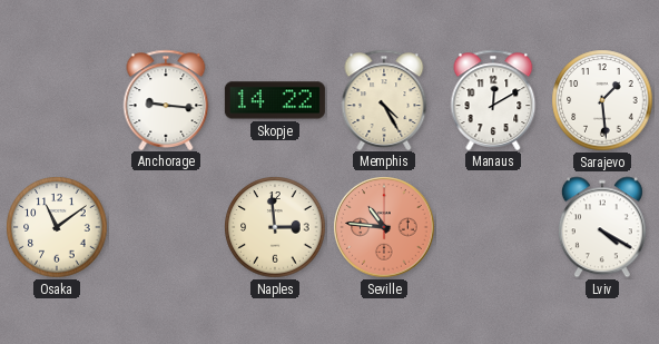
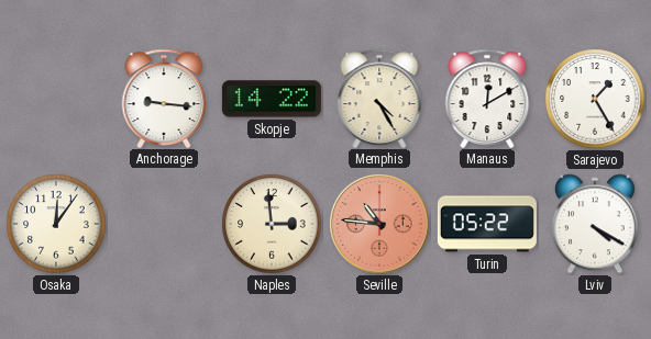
Sarajevo: 1:29 -> 1:25 (595, 99)
Osaka: 11:09 -> 12:06 (56, 224)
Turin: none -> 05:22 (487, 224)
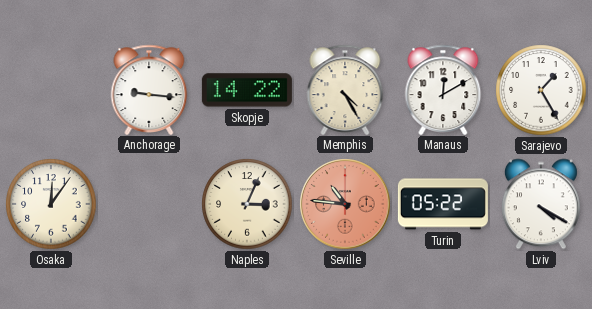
Naples: 2:59 -> 3:04 (247, 204)
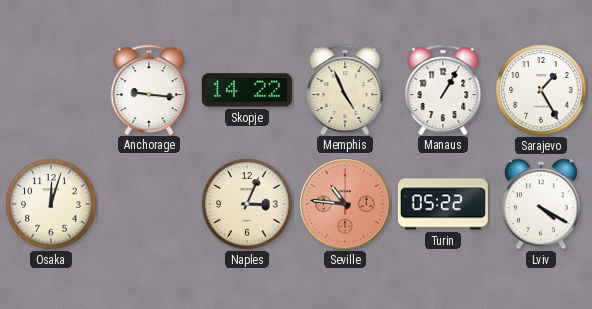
Memphis: 4:25 -> 4:56 (345, 89)
Manaus: 12:10 -> 1:05 (443, 89)
Osaka: 12:06 -> 12:03 (51, 204)
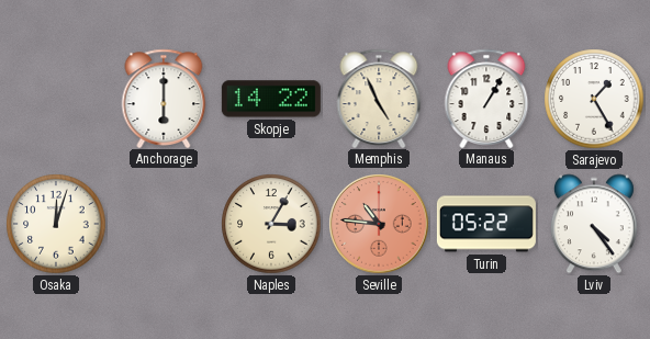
Anchorage: 9:16 -> 6:00 (164, 98)
Naples: 3:04 -> 3:05 (271, 224)
Lviv: 4:20 -> 4:24 (594, 224)
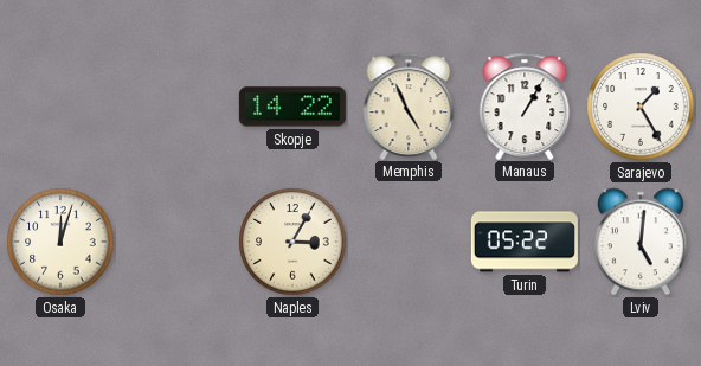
Anchorage: 6:00 -> none (164, 98)
Seville: 10:46 -> none (379, 224)
Lviv: 4:24 -> 5:01 (641, 242)
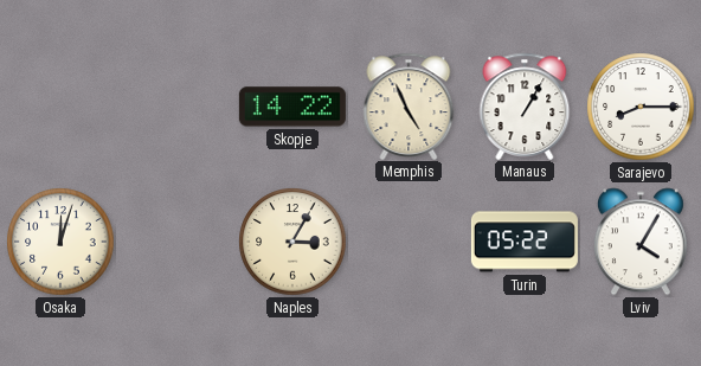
Sarajevo: 1:25 -> 8:15 (641, 107)
Lviv: 5:01 -> 4:05 (641, 242)
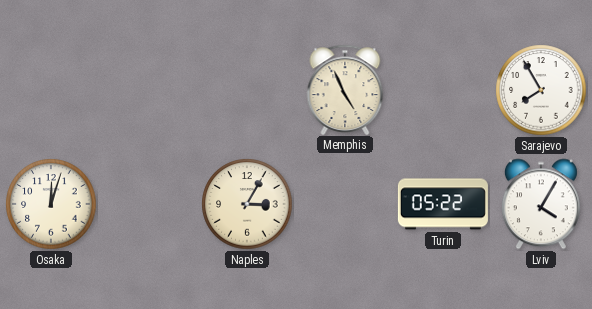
Skopje: 14:22 -> none (292, 107)
Manaus: 1:05 -> none (525, 105)
Sarajevo: 8:15 -> 7:55 (541, 90)
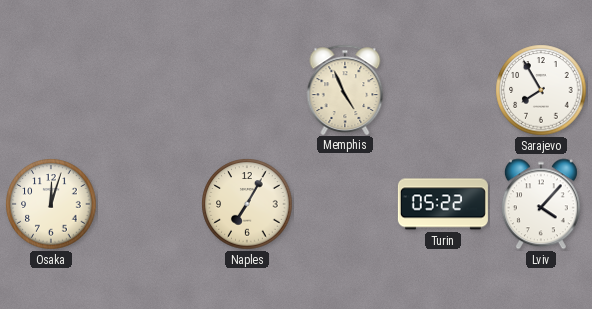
Naples: 3:05 -> 7:05 (247, 204)
Lviv: 4:05 -> 4:07 (541, 204)
